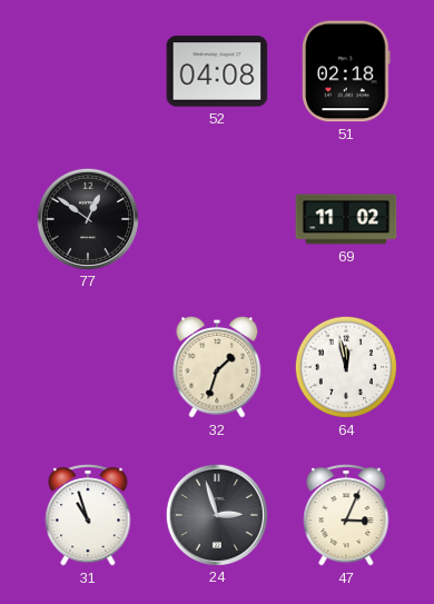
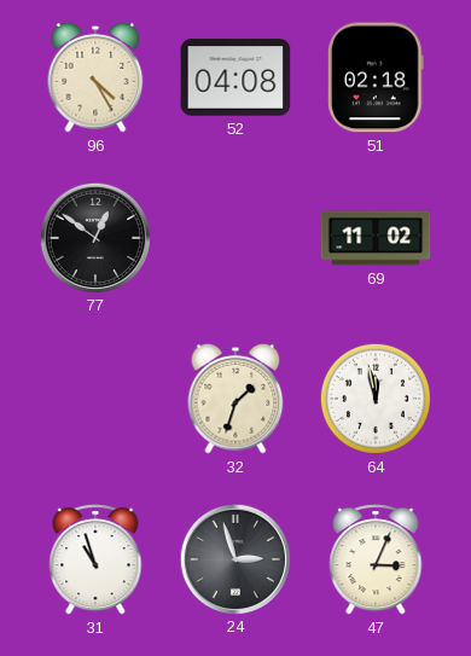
96: none -> 4:25 (95, 77)
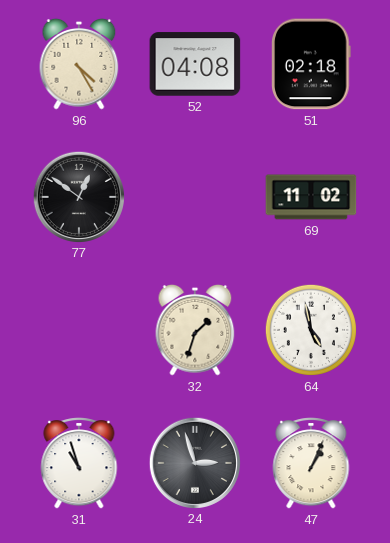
64: 11:58 -> 4:58 (311, 330)
47: 3:04 -> 1:04 (311, 463)
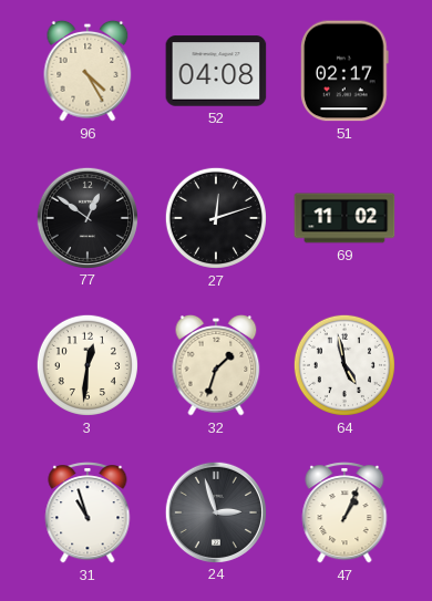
51: 02:18 -> 02:17 (346, 71)
27: none -> 12:12 (216, 218)
3: none -> 12:31 (88, 365)
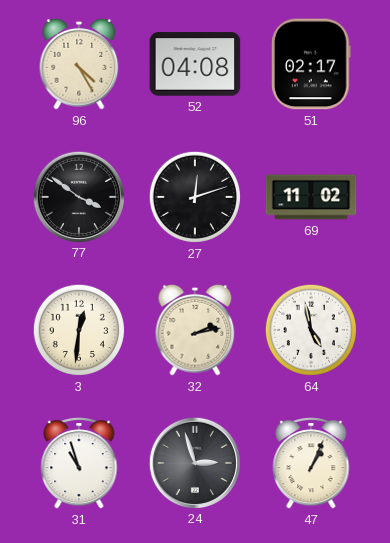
77: 12:51 -> 3:51 (78, 196)
32: 1:33 -> 2:13 (195, 330)
